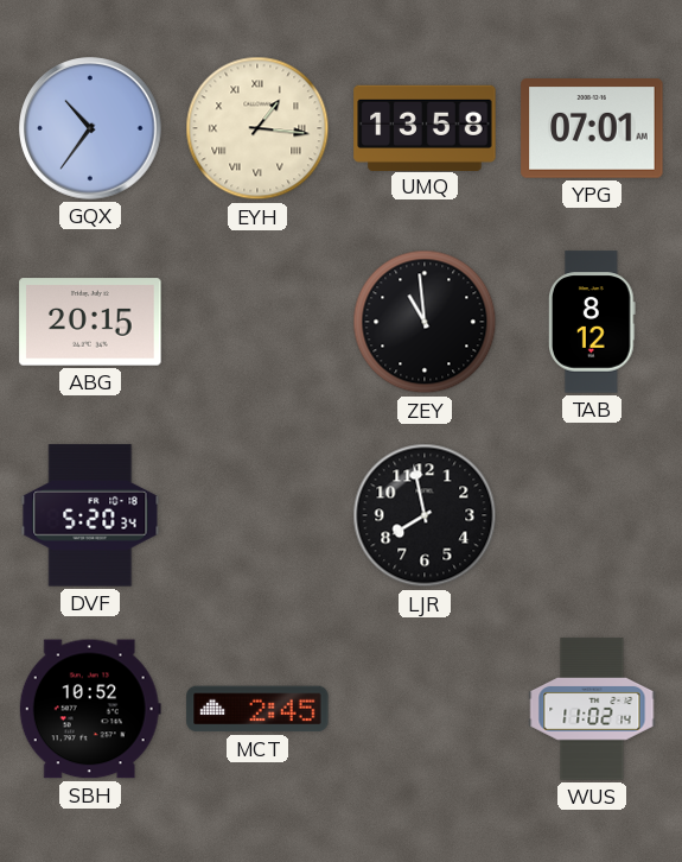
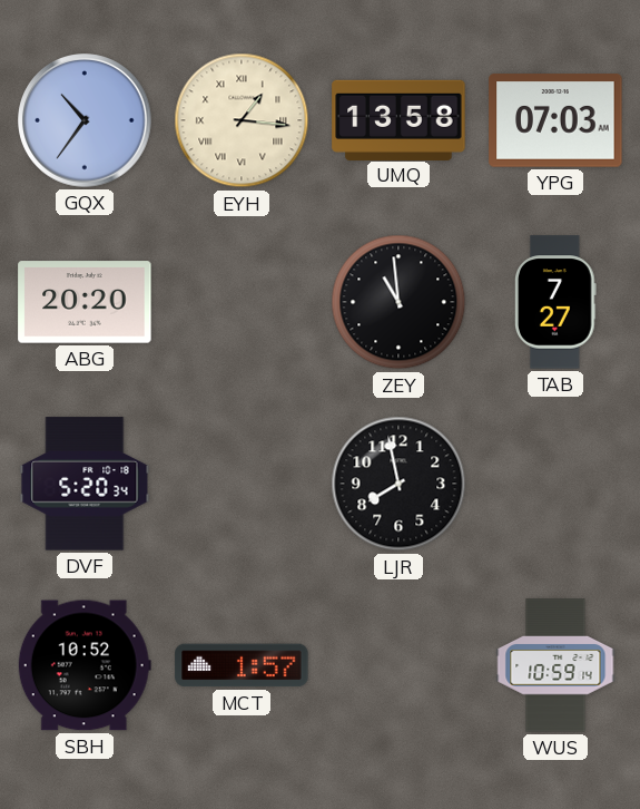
YPG: 07:01 -> 07:03 (555, 120)
ABG: 20:15 -> 20:20 (85, 302)
TAB: 8:12 -> 7:27 (557, 302)
MCT: 2:45 -> 1:57 (242, 665)
WUS: 11:02 -> 10:59 (555, 665)
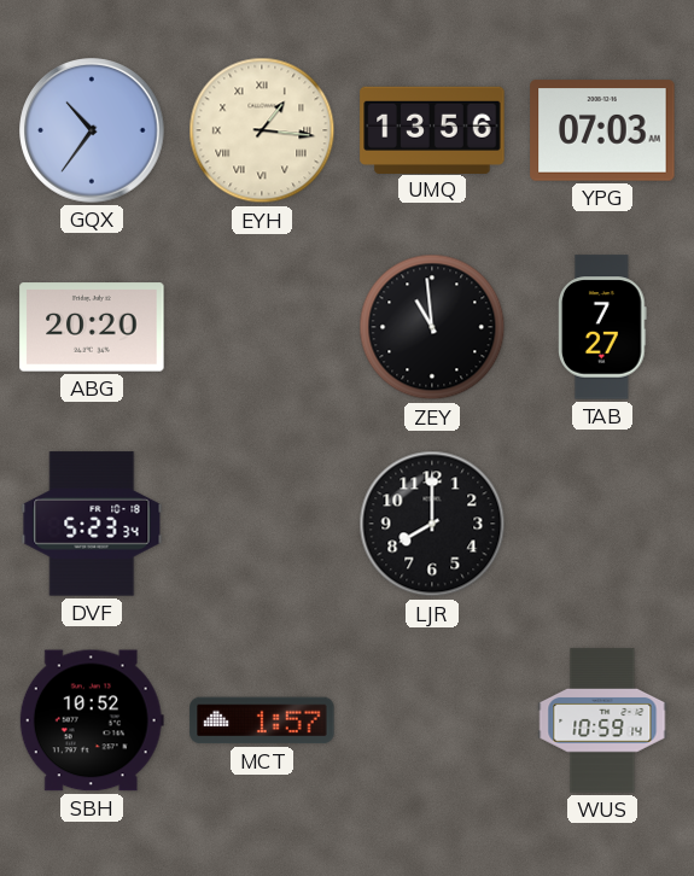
UMQ: 13:58 -> 13:56 (432, 129)
DVF: 5:20 -> 5:23 (92, 524)
LJR: 7:58 -> 8:00 (432, 524)
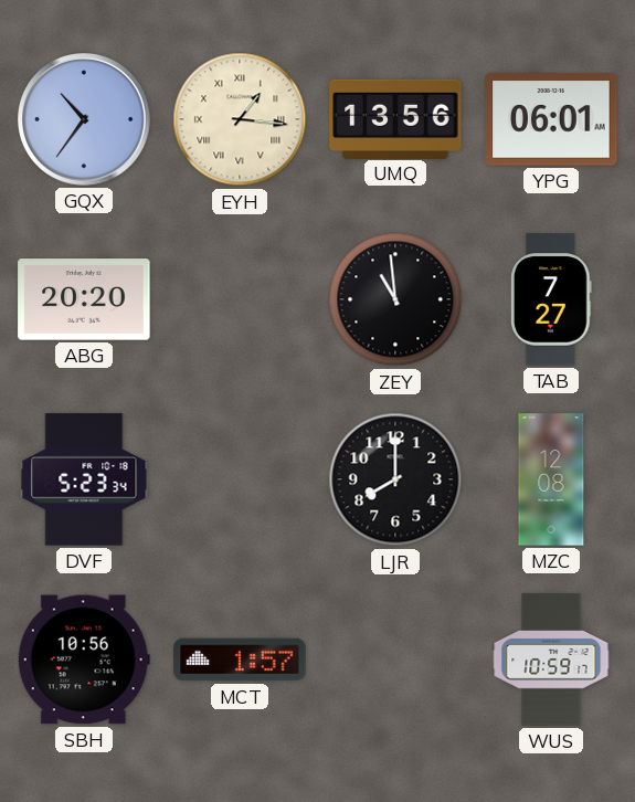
YPG: 07:03 -> 06:01 (551, 119)
MZC: none -> 12:08 (551, 479)
SBH: 10:52 -> 10:56 (84, 659)
WUS: 10:59:14 -> 10:59:17 (551, 659)
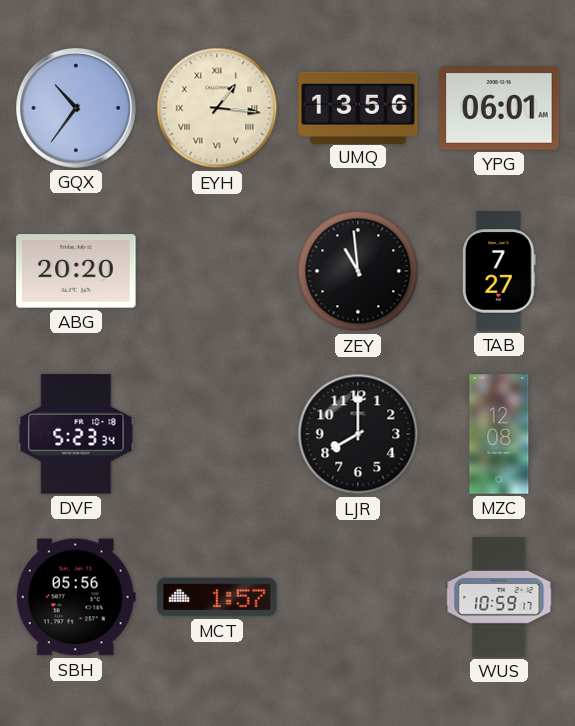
SBH: 10:56 -> 05:56 (76, 597)
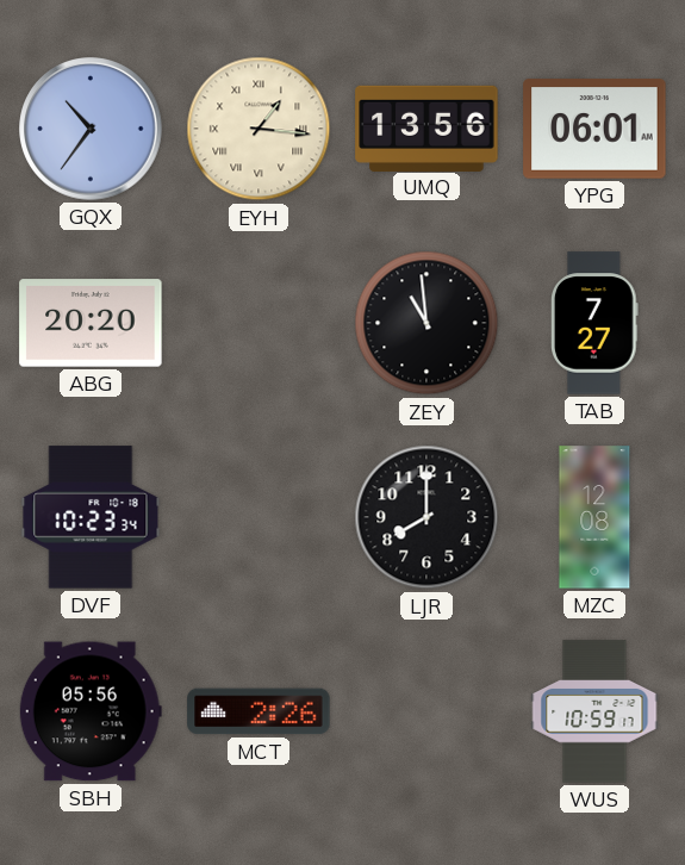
DVF: 5:23 -> 10:23 (91, 517)
MCT: 1:57 -> 2:26 (259, 711)
